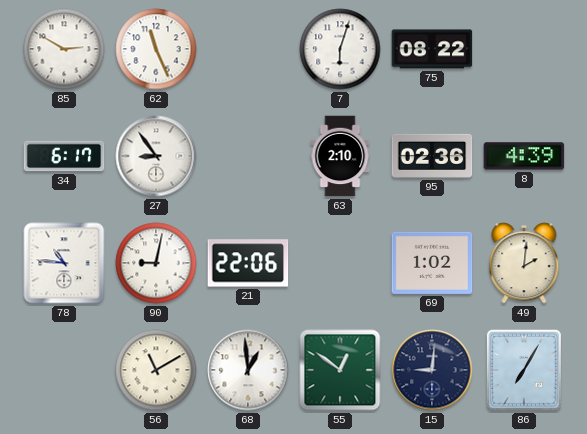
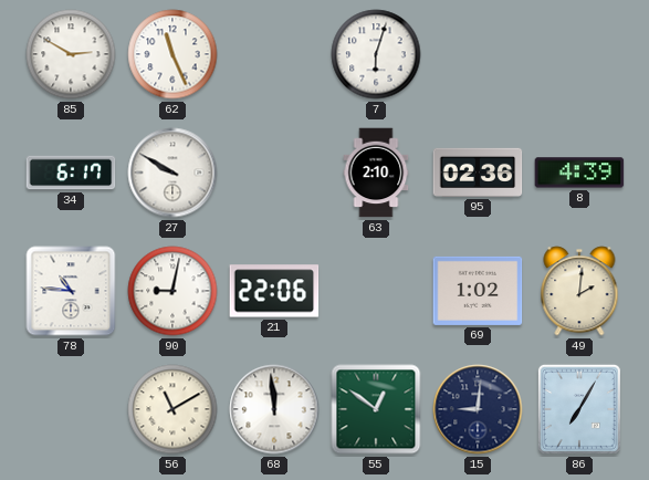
75: 08:22 -> none (432, 49)
27: 8:54 -> 9:50 (172, 173)
68: 12:59 -> 11:59 (274, 409)
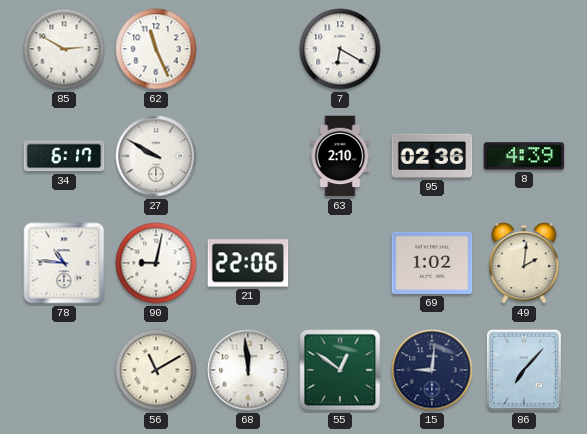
7: 6:03 -> 6:20 (340, 49)
86: 7:05 -> 7:07 (524, 370)
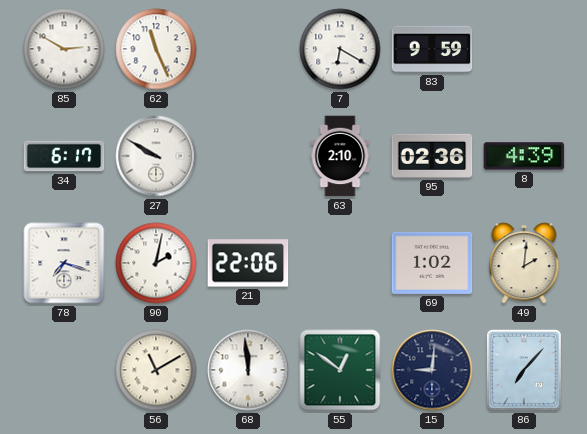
83: none -> 9:59 (432, 49)
78: 10:46 -> 7:18 (64, 263)
90: 9:02 -> 2:02 (156, 263)
